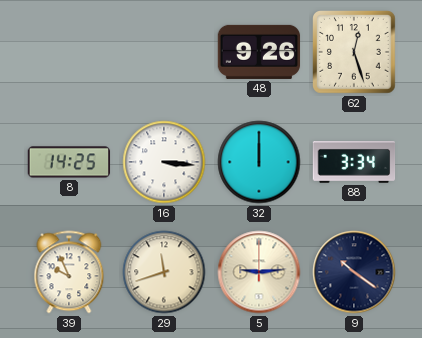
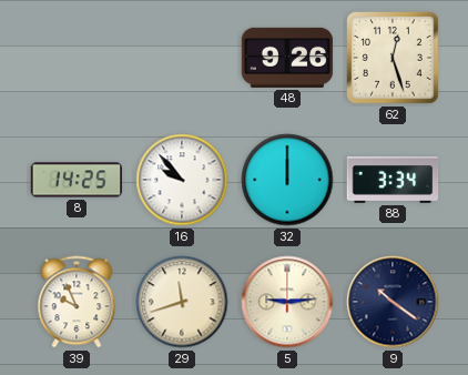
16: 3:16 -> 9:53 (182, 180)
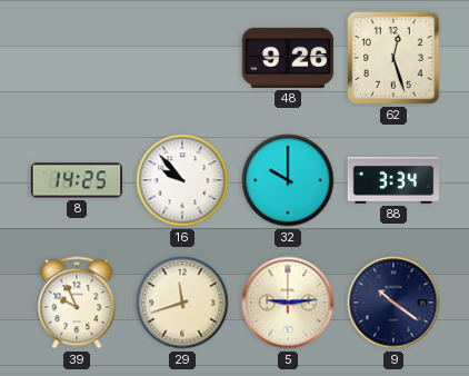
32: 12:00 -> 10:00 (288, 180)
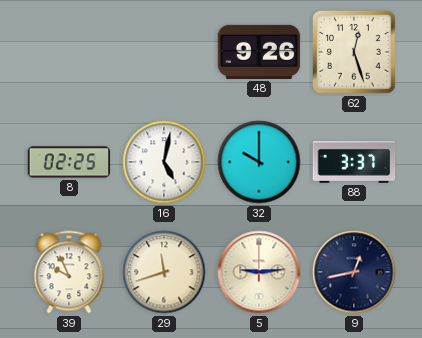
8: 14:25 -> 02:25 (69, 162)
16: 9:53 -> 5:02 (164, 162)
88: 3:34 -> 3:37 (354, 163)
9: 10:21 -> 12:43 (354, 272)
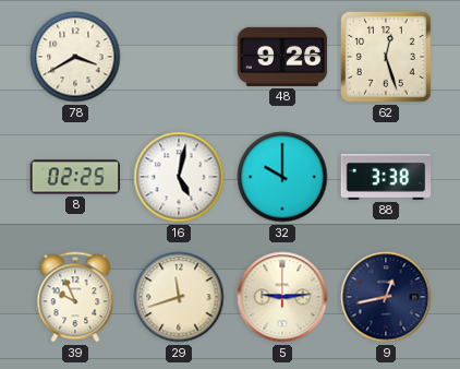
78: none -> 3:40 (75, 57)
88: 3:37 -> 3:38 (386, 178)
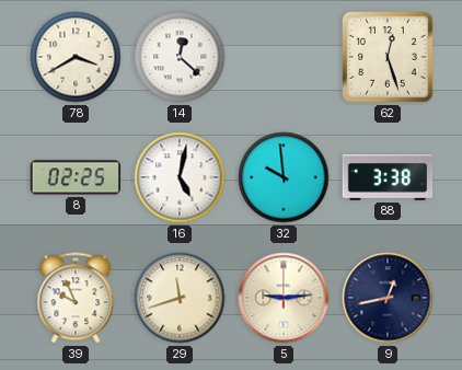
14: none -> 12:22 (180, 57)
48: 9:26 -> none (282, 57)
32: 10:00 -> 9:59 (284, 177)
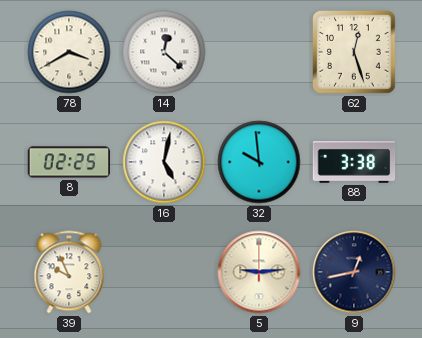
29: 11:42 -> none (180, 298)
